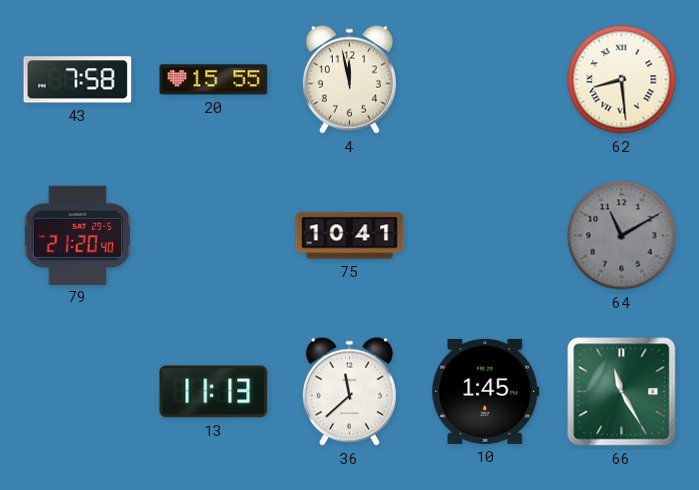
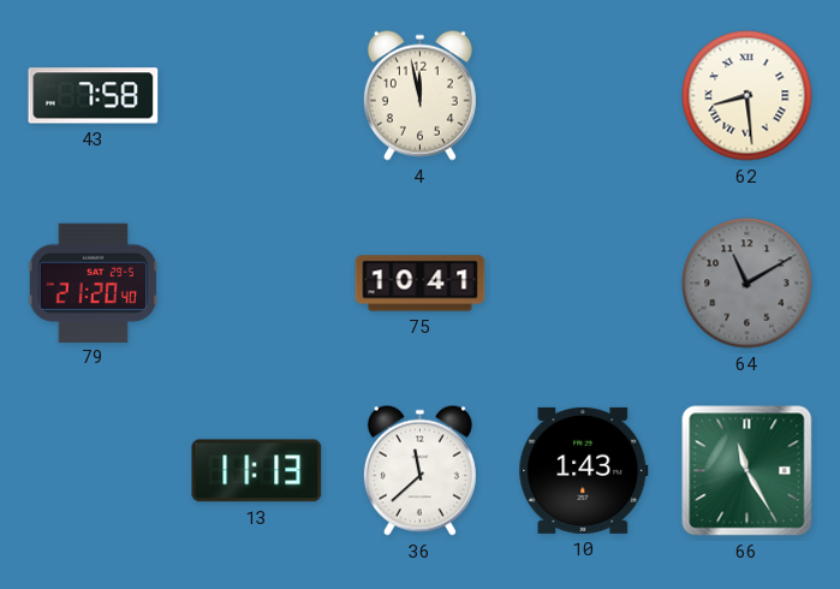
20: 15:55 -> none (214, 80)
10: 1:45 -> 1:43 (584, 470)
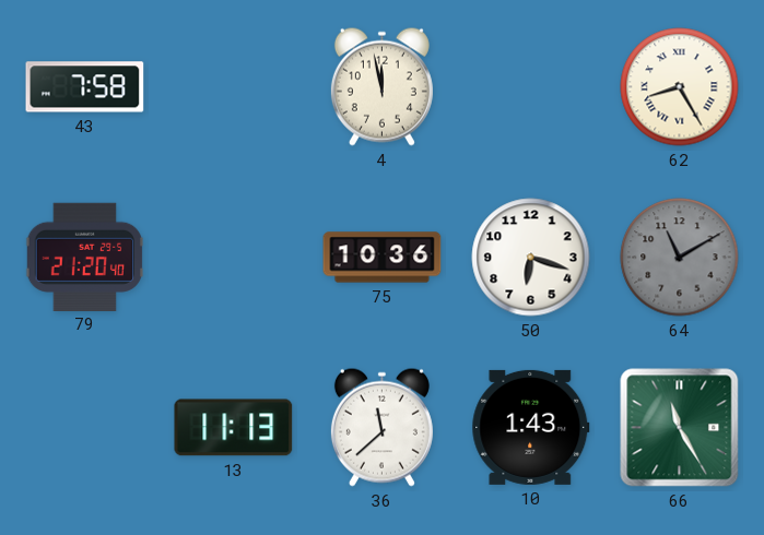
62: 8:29 -> 8:25 (680, 87)
75: 10:41 -> 10:36 (383, 258)
50: none -> 6:18 (531, 258)
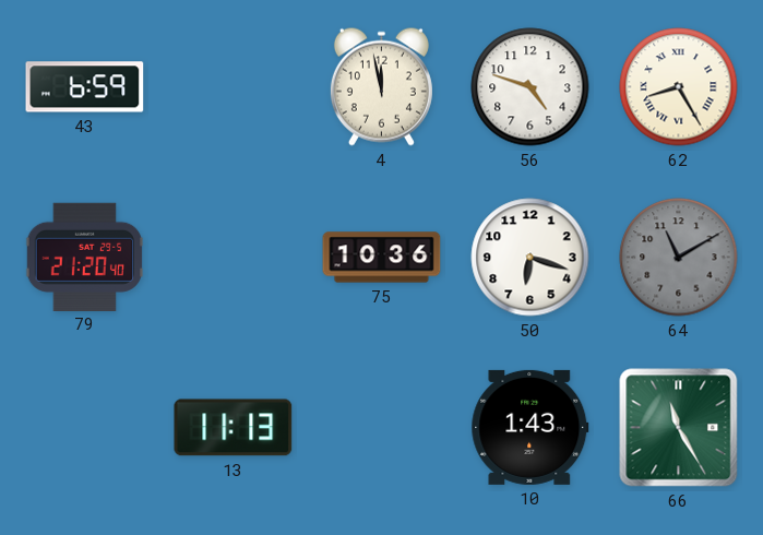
43: 7:58 -> 6:59 (85, 87)
56: none -> 4:48 (530, 87)
36: 11:38 -> none (381, 427)
